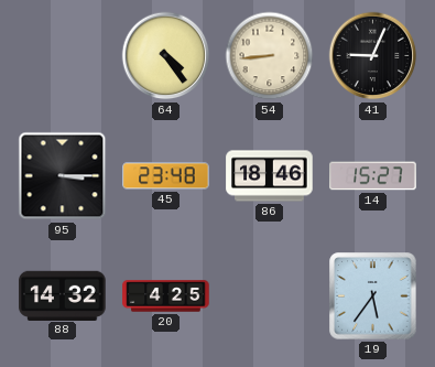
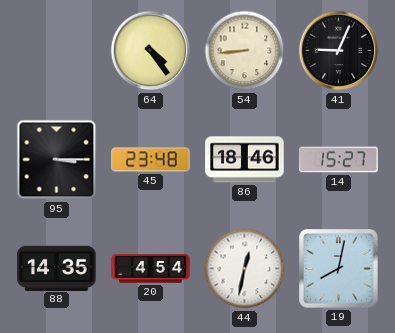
88: 14:32 -> 14:35 (57, 268)
20: 4:25 -> 4:54 (151, 269)
44: none -> 12:32 (245, 269)
19: 5:36 -> 8:02 (339, 269)
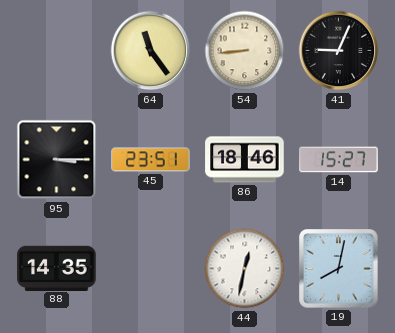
64: 4:24 -> 11:24 (151, 51)
45: 23:48 -> 23:51 (151, 160)
20: 4:54 -> none (151, 269)
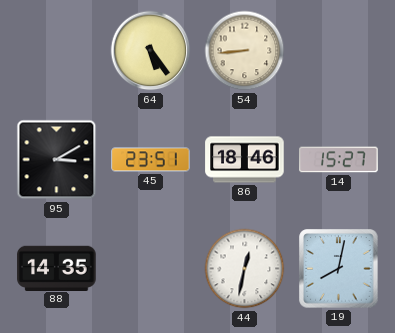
64: 11:24 -> 5:24 (151, 51)
41: 9:04 -> none (339, 51)
95: 3:15 -> 3:10 (57, 160)
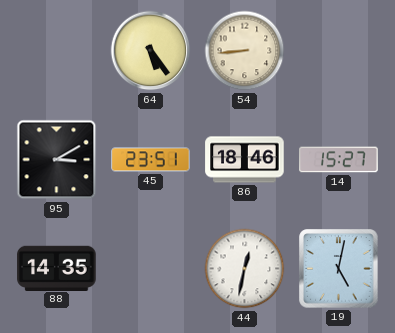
19: 8:02 -> 5:02 (339, 269)
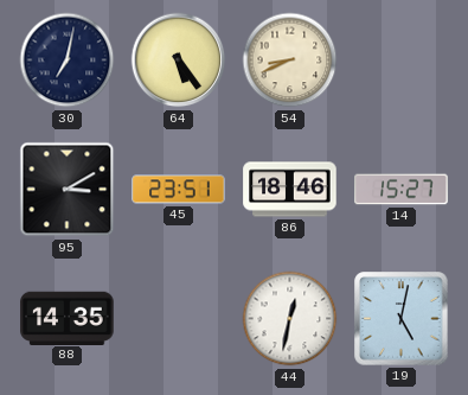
30: none -> 7:02 (68, 60)
54: 8:44 -> 8:41 (290, 60)
